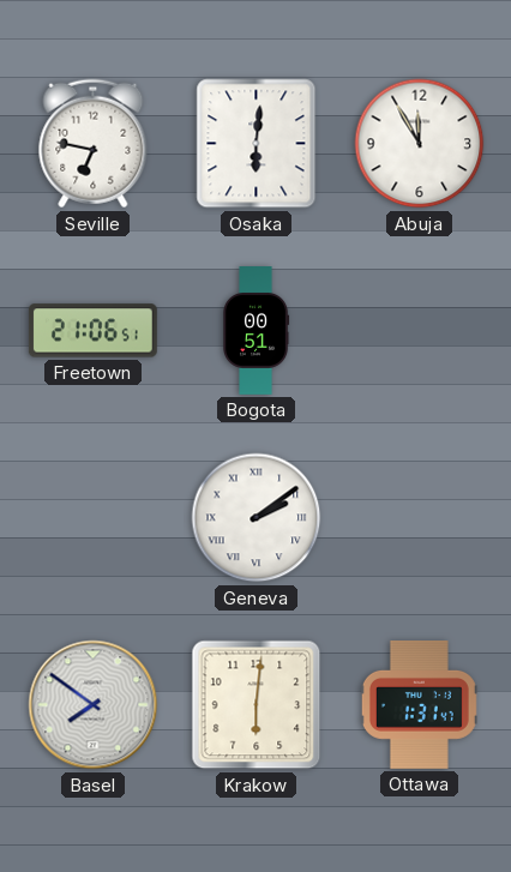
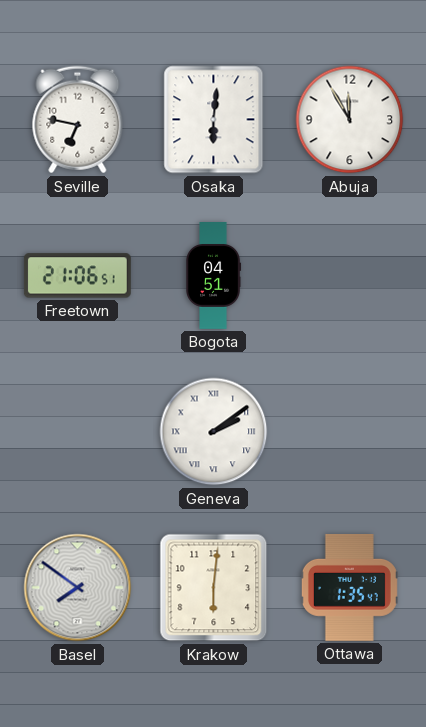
Bogota: 00:51 -> 04:51 (214, 276)
Ottawa: 1:31 -> 1:35 (349, 587)
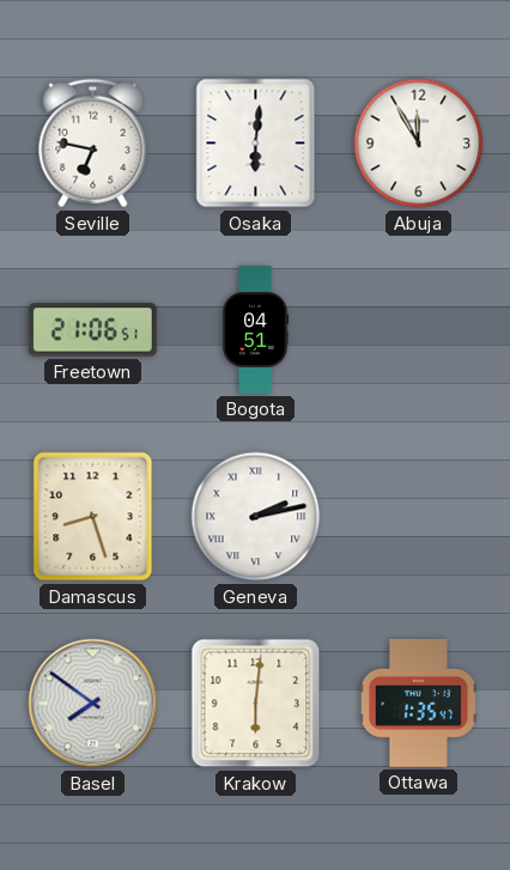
Damascus: none -> 8:27 (93, 517)
Geneva: 2:09 -> 2:13 (256, 517)
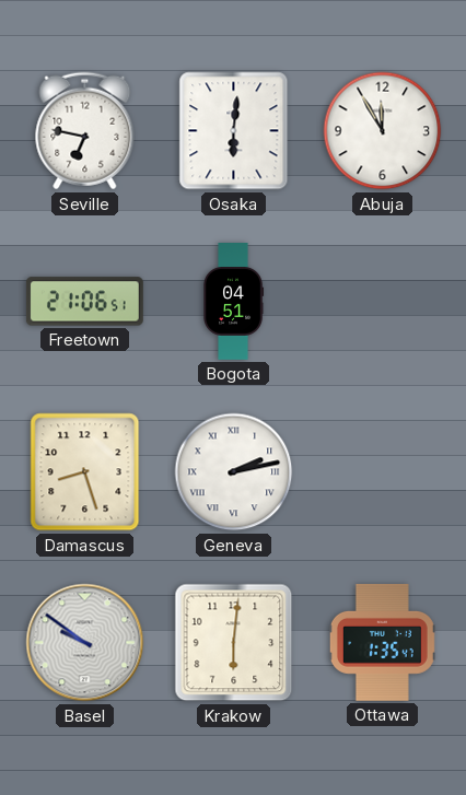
Basel: 7:51 -> 9:51 (85, 643)
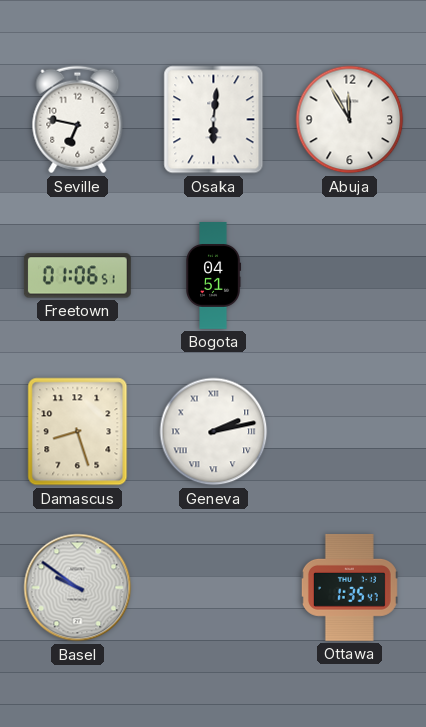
Freetown: 21:06 -> 01:06 (77, 276)
Krakow: 6:01 -> none (234, 643)
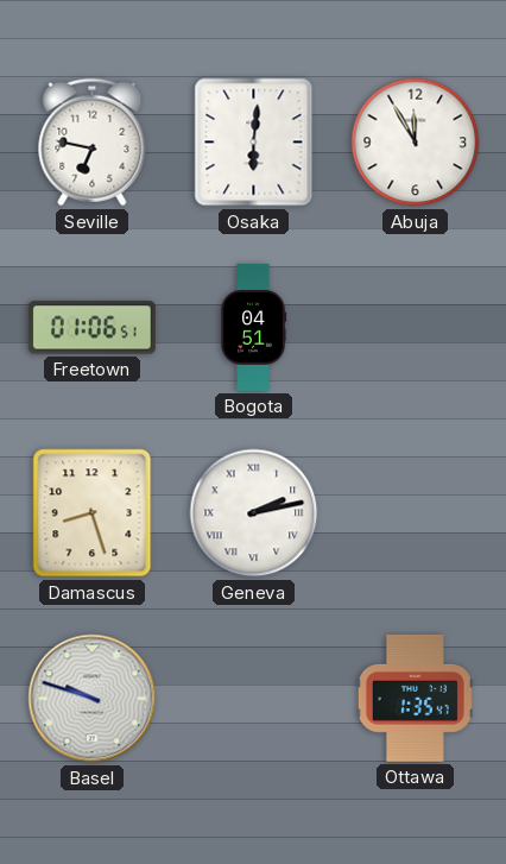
Basel: 9:51 -> 9:48 (93, 699)
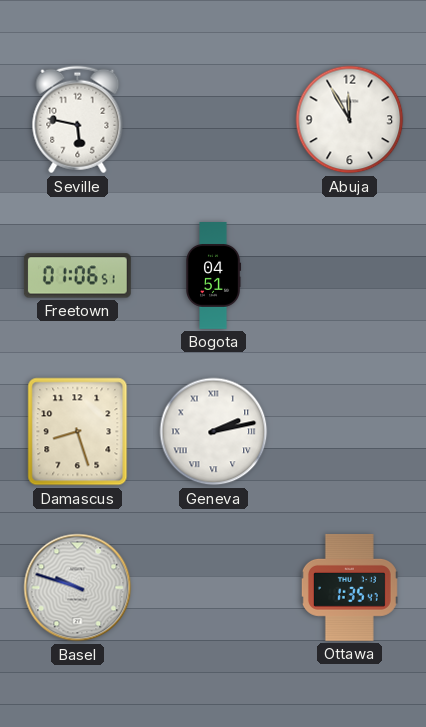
Seville: 6:47 -> 5:47 (78, 120)
Osaka: 6:01 -> none (254, 143)
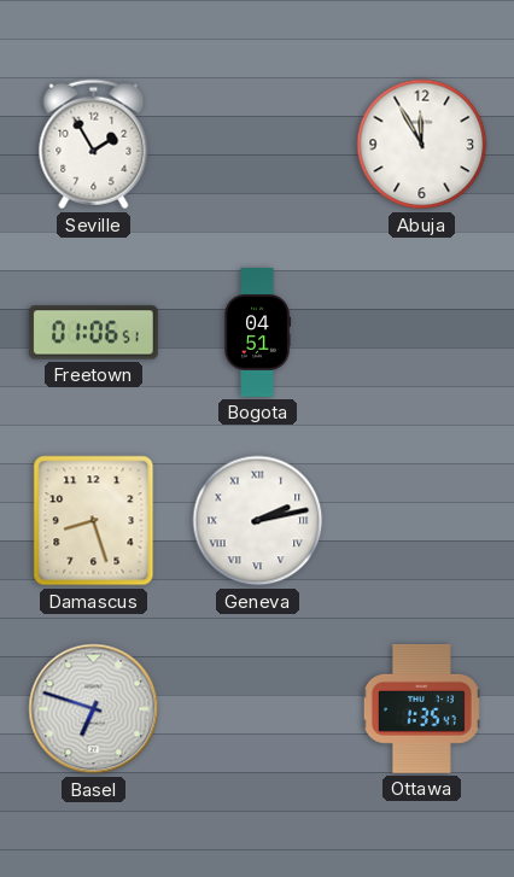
Seville: 5:47 -> 1:55 (94, 145)
Basel: 9:48 -> 6:48 (94, 709)
